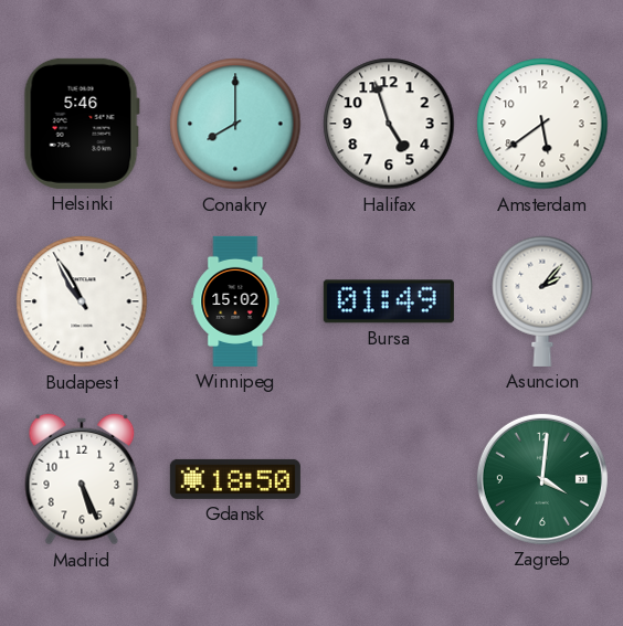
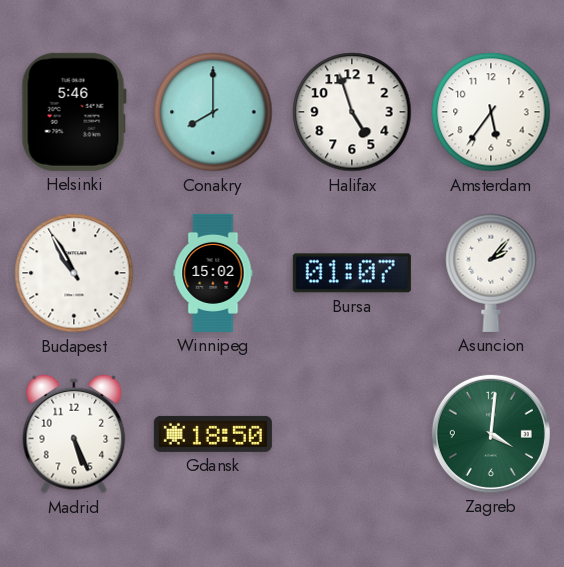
Amsterdam: 5:39 -> 5:36 (491, 112)
Bursa: 01:49 -> 01:07 (352, 273)
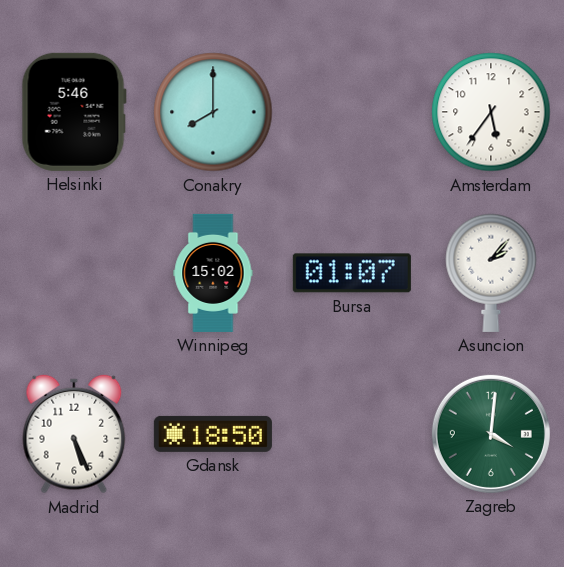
Halifax: 4:57 -> none (352, 112)
Budapest: 10:55 -> none (74, 273)
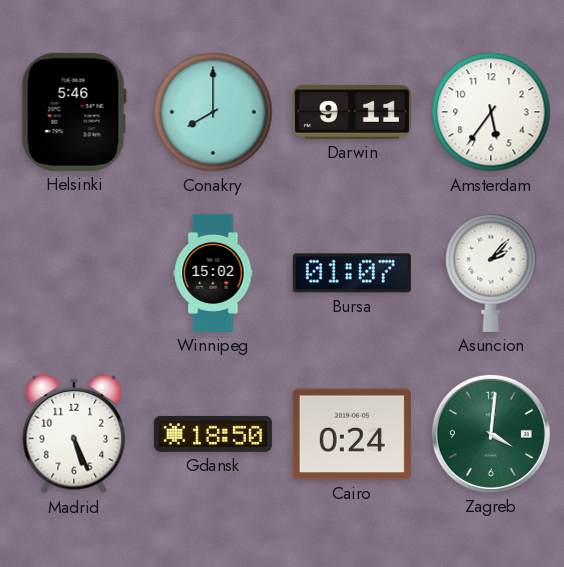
Darwin: none -> 9:11 (352, 112)
Cairo: none -> 0:24 (352, 434)
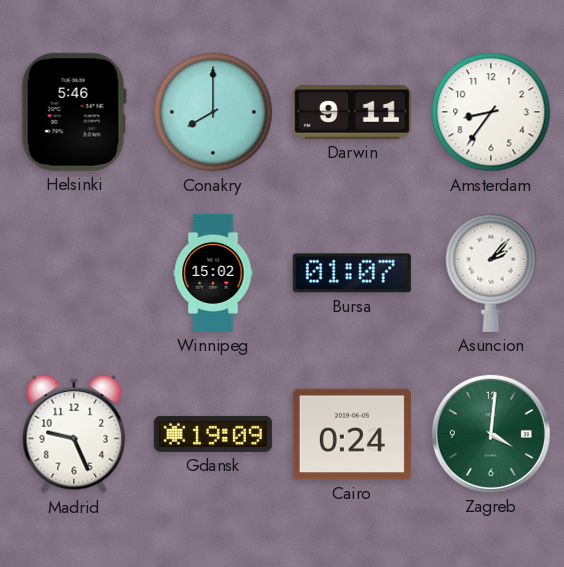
Amsterdam: 5:36 -> 8:36 (491, 112)
Madrid: 5:26 -> 9:26 (74, 434)
Gdansk: 18:50 -> 19:09 (213, 434)
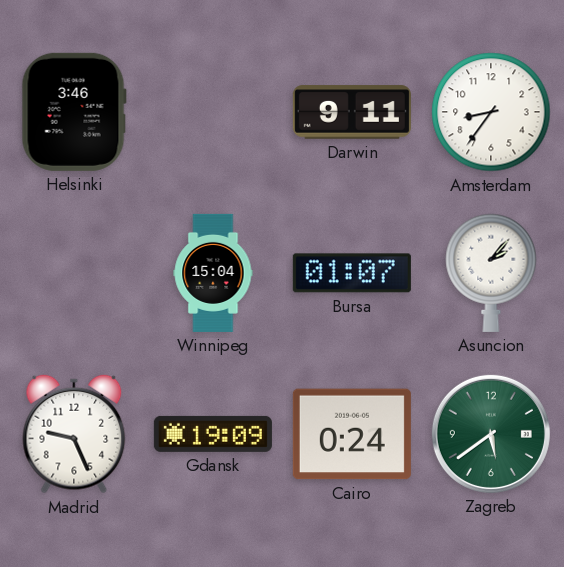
Helsinki: 5:46 -> 3:46 (74, 112)
Conakry: 8:00 -> none (213, 112)
Winnipeg: 15:02 -> 15:04 (213, 273)
Zagreb: 4:01 -> 5:39 (491, 434)
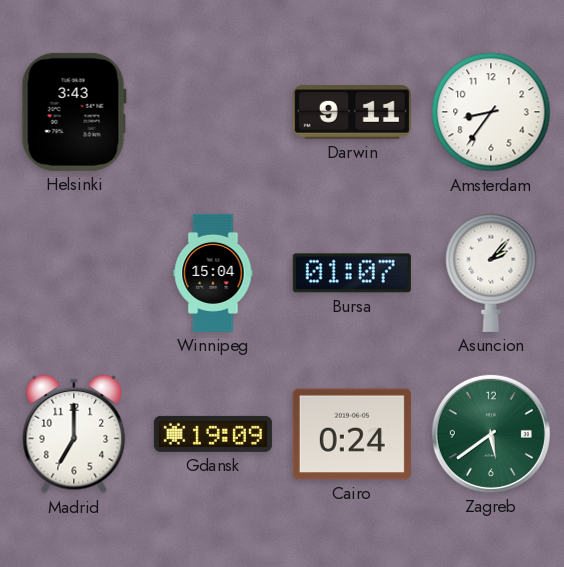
Helsinki: 3:46 -> 3:43 (74, 112)
Madrid: 9:26 -> 7:00 (74, 434)
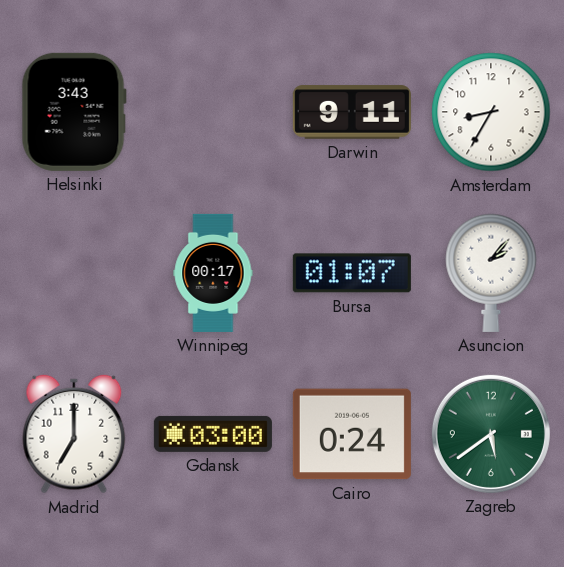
Amsterdam: 8:36 -> 8:35 (491, 112)
Winnipeg: 15:04 -> 00:17 (213, 273)
Gdansk: 19:09 -> 03:00 (213, 434)
